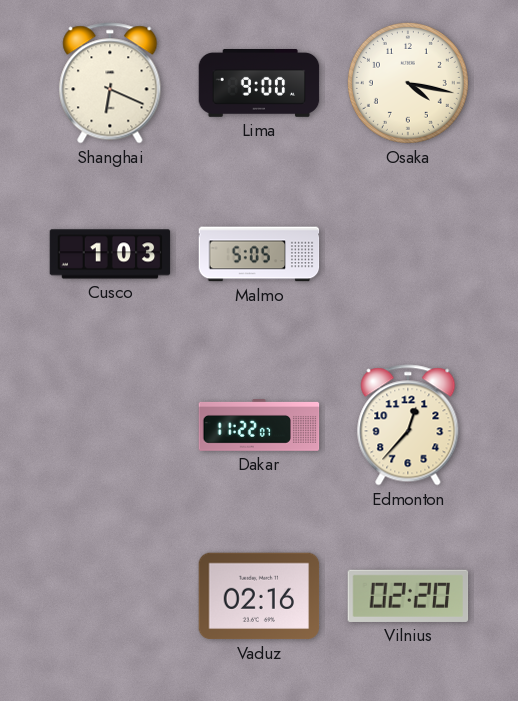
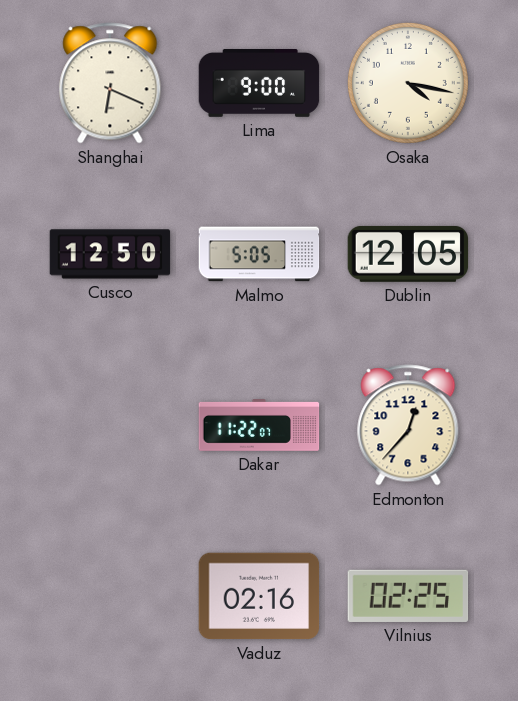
Cusco: 1:03 -> 12:50 (110, 254)
Dublin: none -> 12:05 (408, 254)
Vilnius: 02:20 -> 02:25 (408, 596)
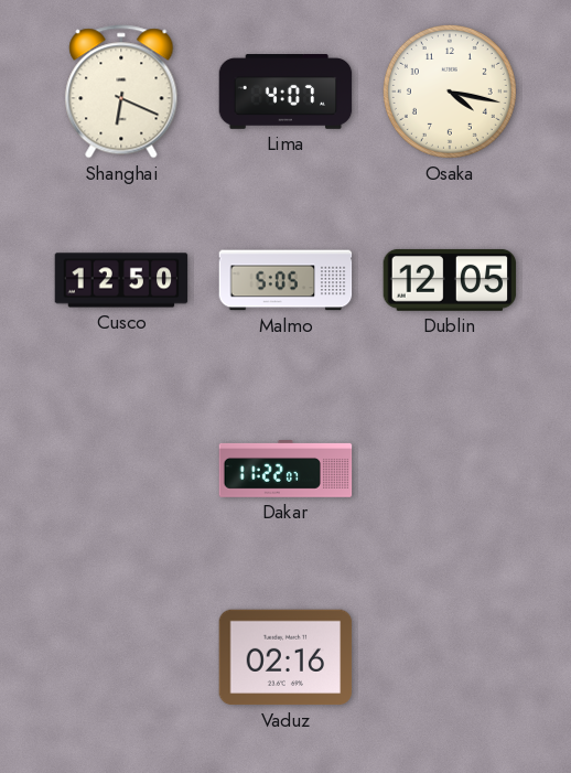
Lima: 9:00 -> 4:07 (285, 93)
Edmonton: 12:37 -> none (408, 425)
Vilnius: 02:25 -> none (408, 596)
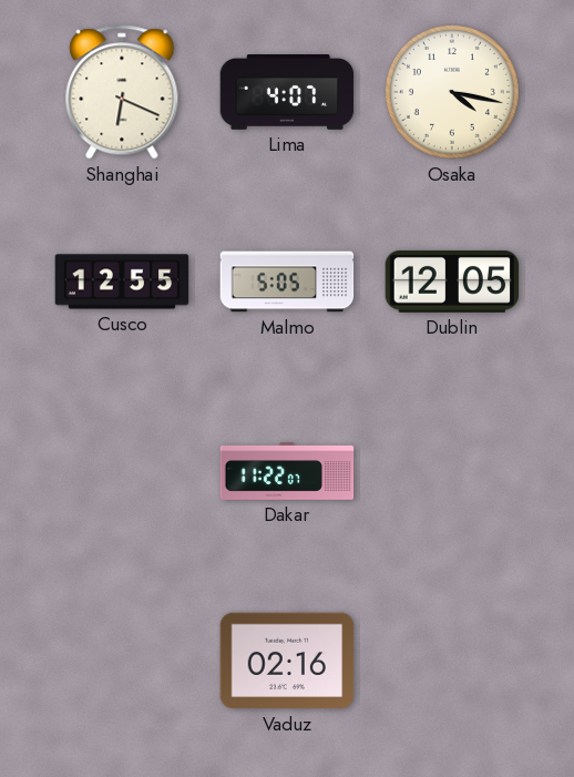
Cusco: 12:50 -> 12:55 (122, 282)
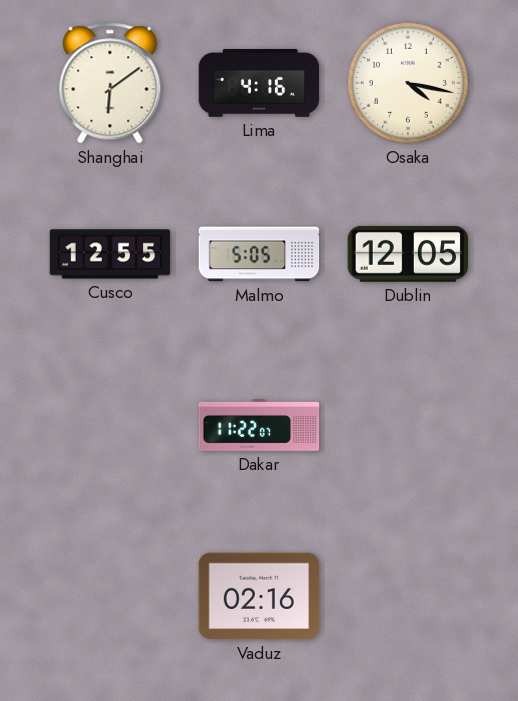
Shanghai: 6:19 -> 6:09 (110, 83)
Lima: 4:07 -> 4:16 (259, 84)
